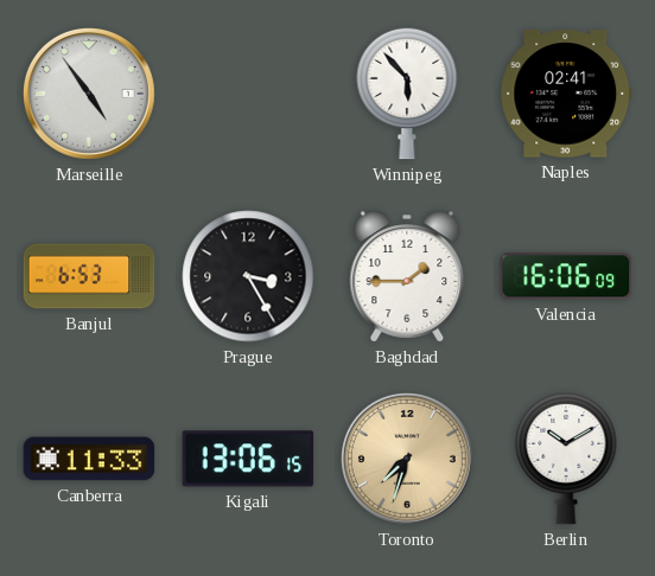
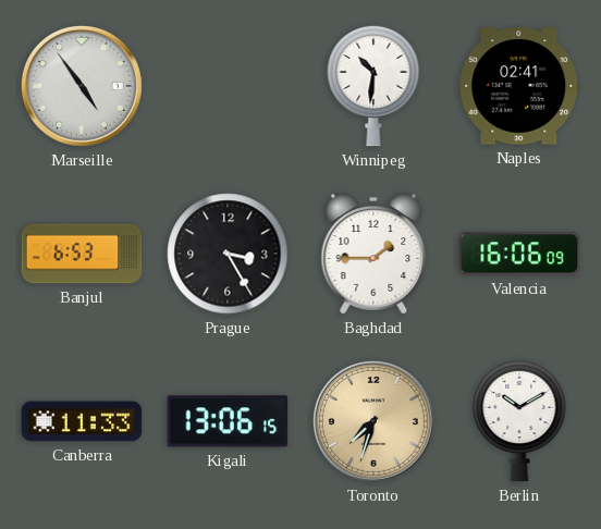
Winnipeg: 5:53 -> 10:31 (373, 86)
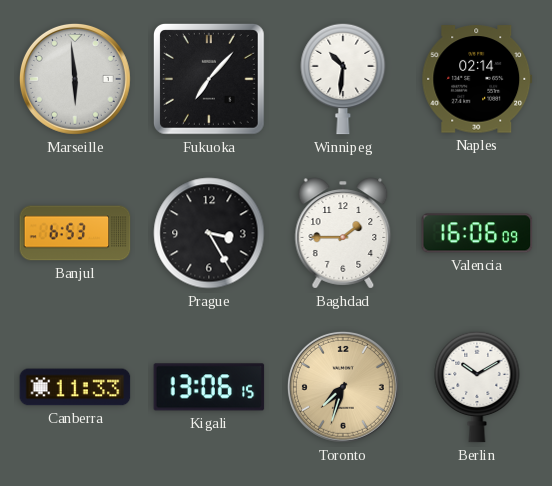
Marseille: 4:54 -> 5:59 (75, 79)
Fukuoka: none -> 7:07 (210, 80)
Naples: 02:41 -> 02:14 (477, 79)
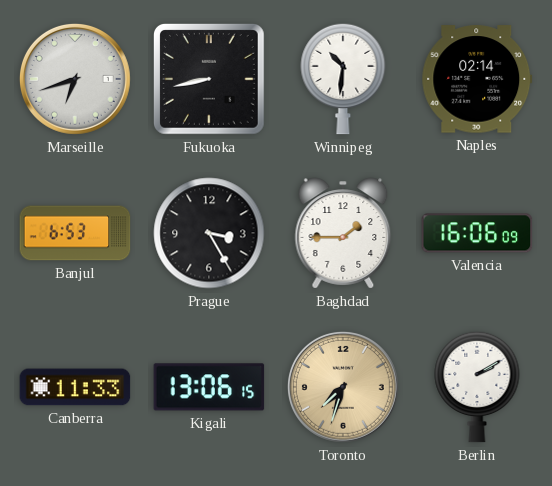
Marseille: 5:59 -> 6:42 (75, 79)
Fukuoka: 7:07 -> 8:43 (210, 80)
Berlin: 10:10 -> 2:10 (477, 387)
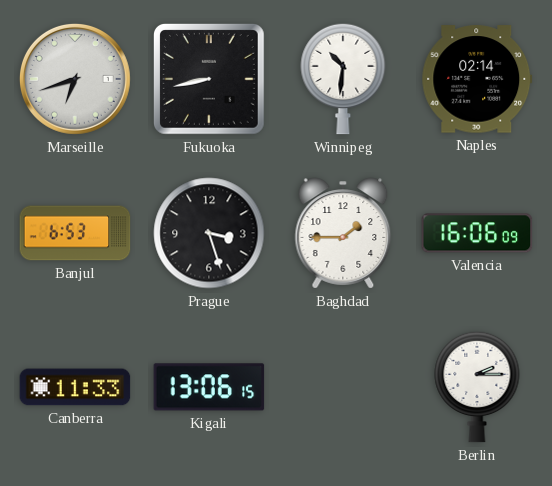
Prague: 3:25 -> 3:27 (209, 233)
Toronto: 7:33 -> none (343, 387)
Berlin: 2:10 -> 2:15 (477, 387)
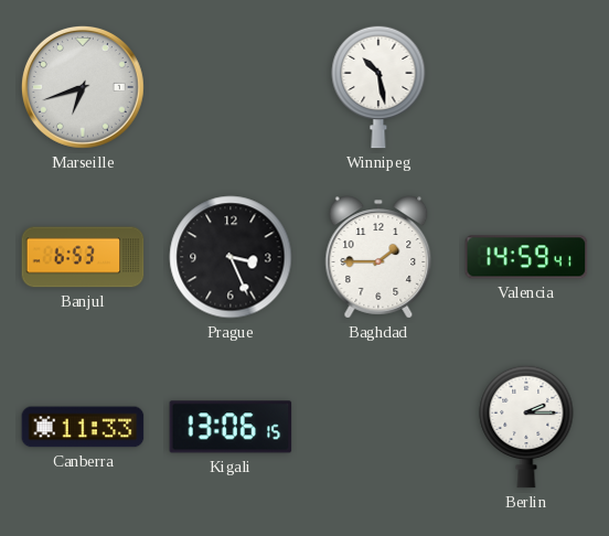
Fukuoka: 8:43 -> none (210, 80)
Winnipeg: 10:31 -> 10:28 (378, 87)
Naples: 02:14 -> none (477, 79)
Prague: 3:27 -> 3:26 (231, 257)
Valencia: 16:06 -> 14:59 (526, 257)
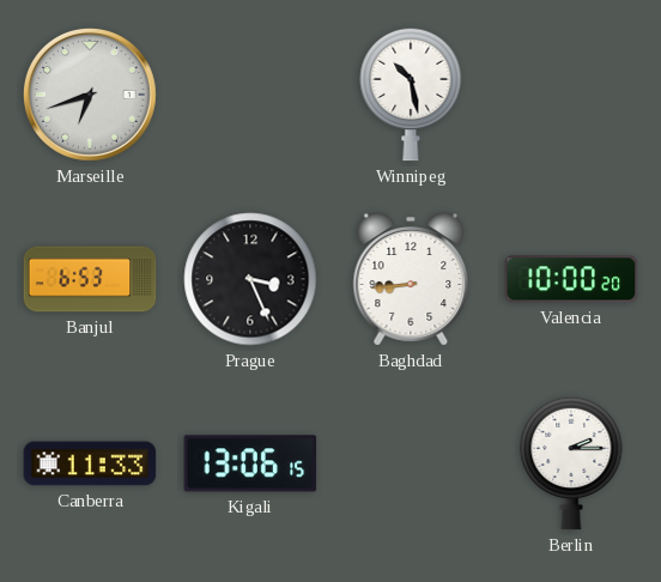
Baghdad: 1:45 -> 8:44 (411, 279)
Valencia: 14:59 -> 10:00 (571, 279)
